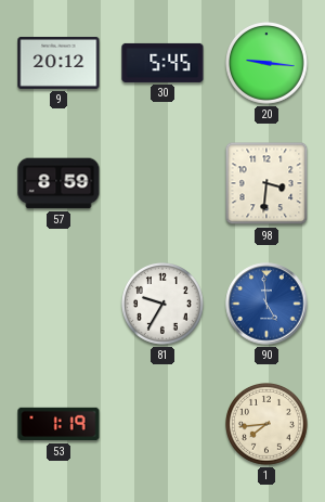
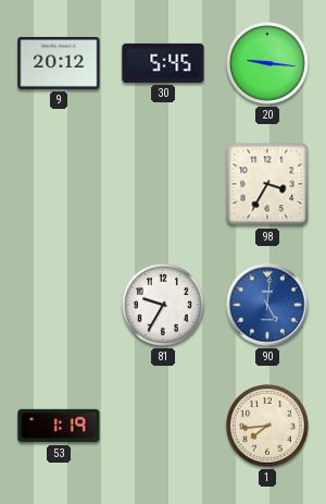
57: 8:59 -> none (58, 183)
98: 3:31 -> 3:35 (267, 184)
90: 4:59 -> 5:01 (267, 305)
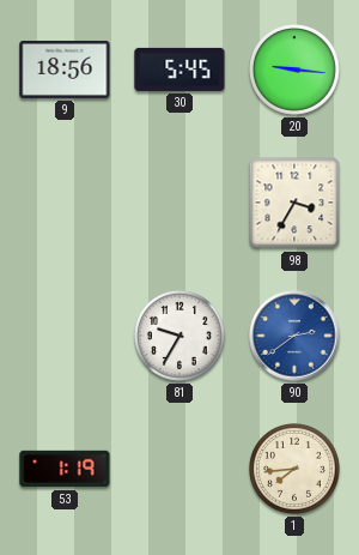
9: 20:12 -> 18:56 (65, 70)
90: 5:01 -> 2:39 (294, 336)
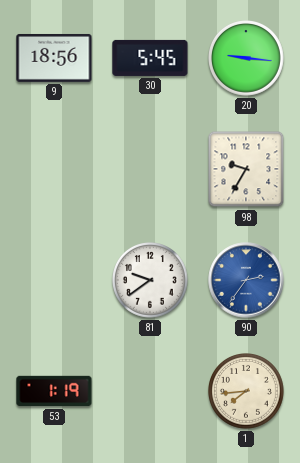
98: 3:35 -> 9:35 (246, 169)
81: 9:35 -> 9:39 (151, 281)
90: 2:39 -> 2:36 (246, 280)
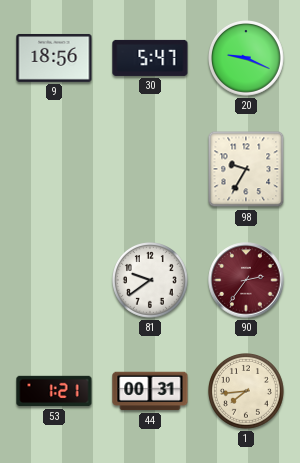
30: 5:45 -> 5:47 (150, 58)
20: 9:16 -> 9:19 (247, 59)
90 dial: blue -> burgundy (246, 280)
53: 1:19 -> 1:21 (54, 391)
44: none -> 00:31 (150, 391)
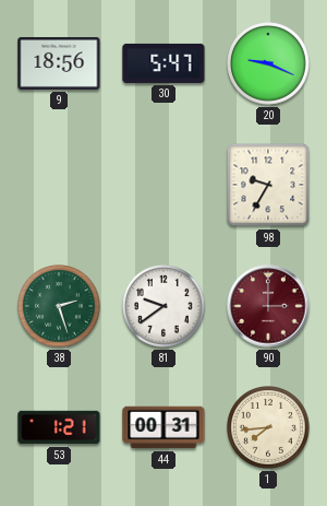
38: none -> 2:27 (60, 307)
90: 2:36 -> 3:00 (268, 306)
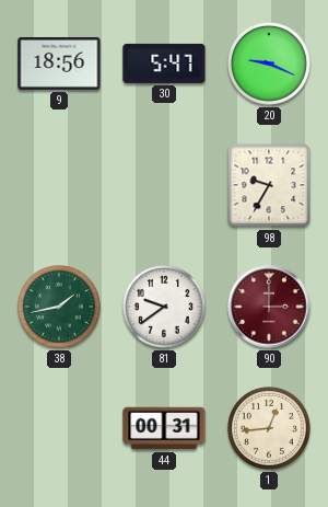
38: 2:27 -> 1:43 (60, 308)
53: 1:21 -> none (59, 427)
1: 7:44 -> 12:44 (270, 429)
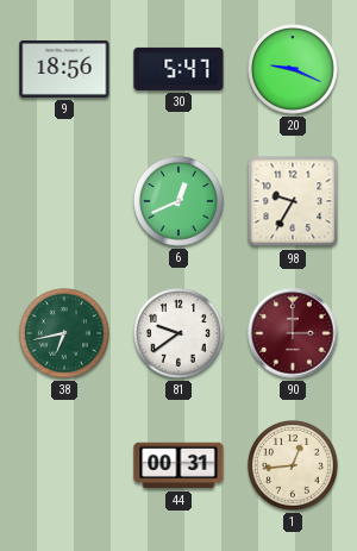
6: none -> 12:41 (180, 202)
38: 1:43 -> 6:43 (65, 334)
